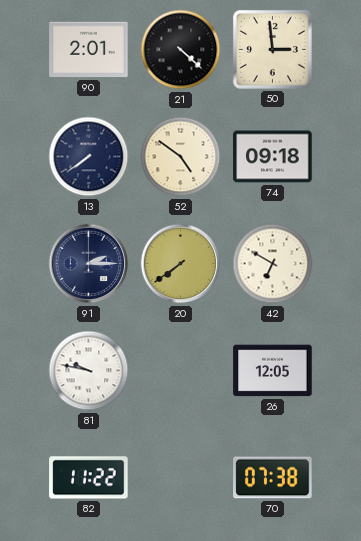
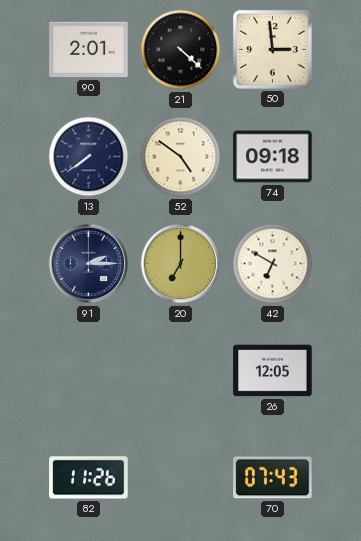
20: 7:39 -> 7:00 (181, 264)
81: 9:47 -> none (89, 371)
82: 11:22 -> 11:26 (89, 478)
70: 07:38 -> 07:43 (273, 478)
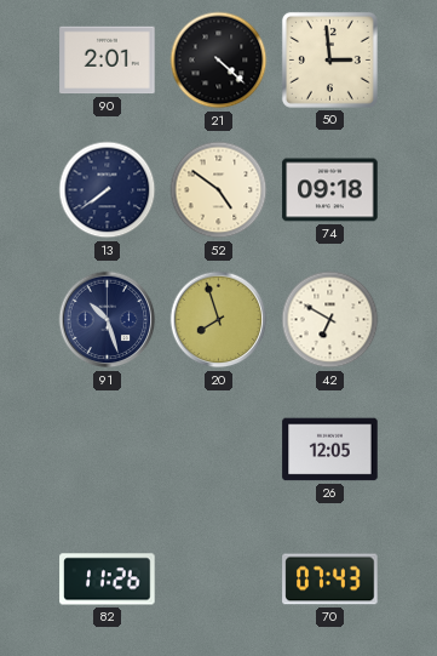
91: 2:15 -> 10:27 (108, 320)
20: 7:00 -> 7:57 (219, 320)
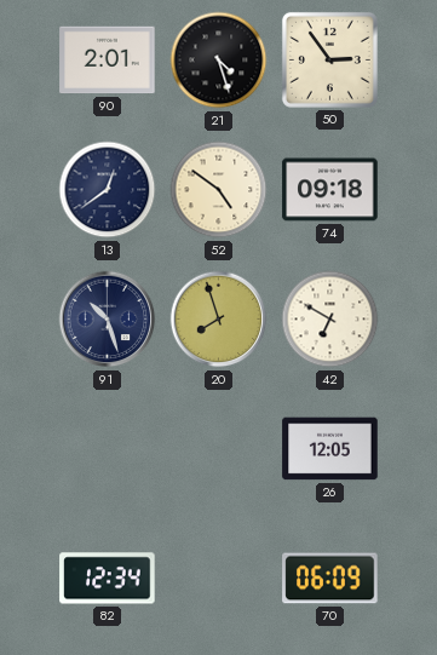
21: 4:22 -> 4:27 (219, 61)
50: 2:59 -> 2:54 (329, 59)
13: 7:39 -> 12:39 (108, 190)
82: 11:26 -> 12:34 (108, 579)
70: 07:43 -> 06:09 (330, 579)
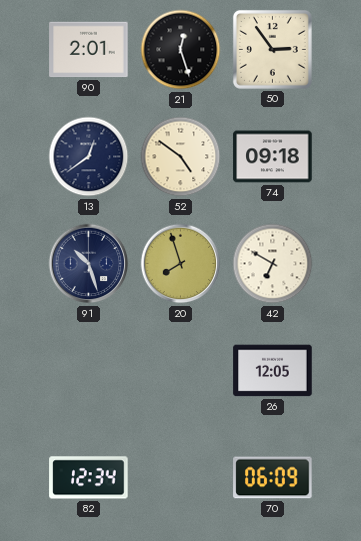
21: 4:27 -> 12:27 (181, 50)
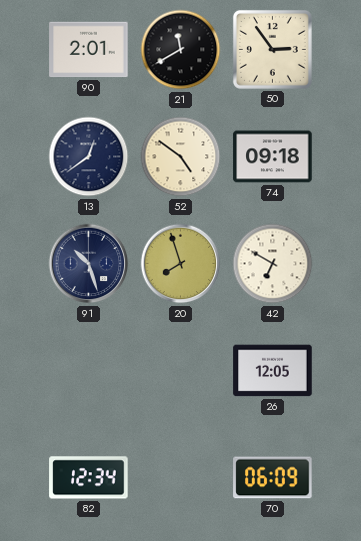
21: 12:27 -> 11:40 (181, 50)
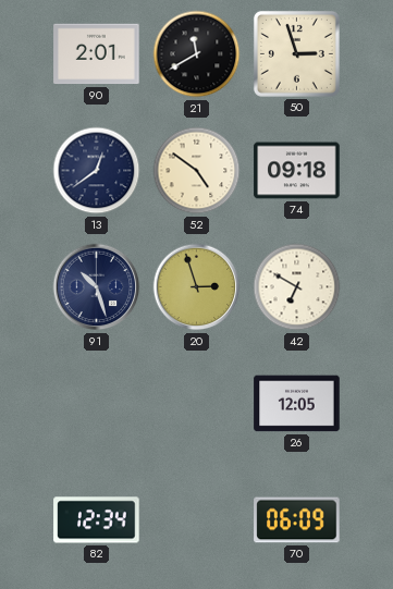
50: 2:54 -> 2:57 (296, 53)
20: 7:57 -> 2:57 (197, 287)
